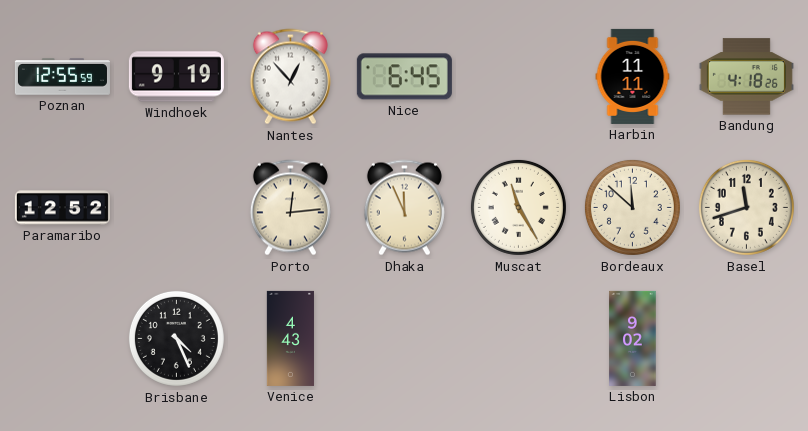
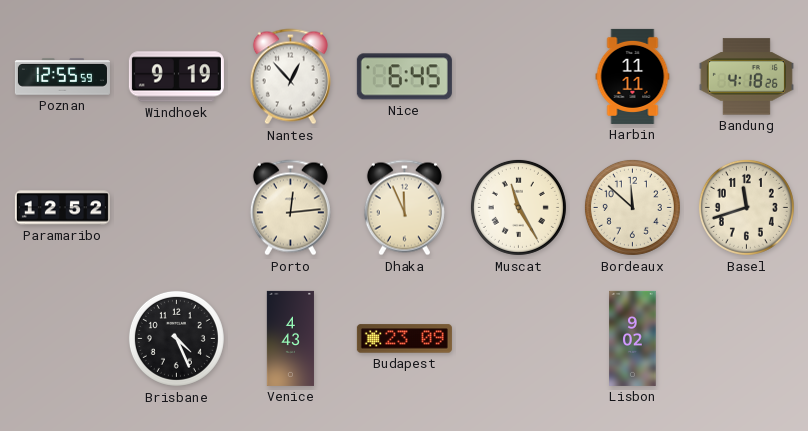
Budapest: none -> 23:09 (404, 339)
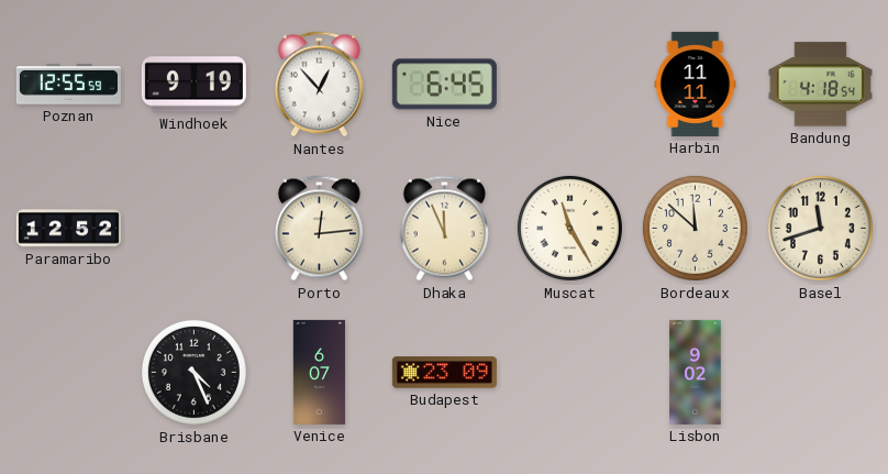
Bandung: 4:18:26 -> 4:18:54 (820, 85)
Venice: 4:43 -> 6:07 (319, 372)
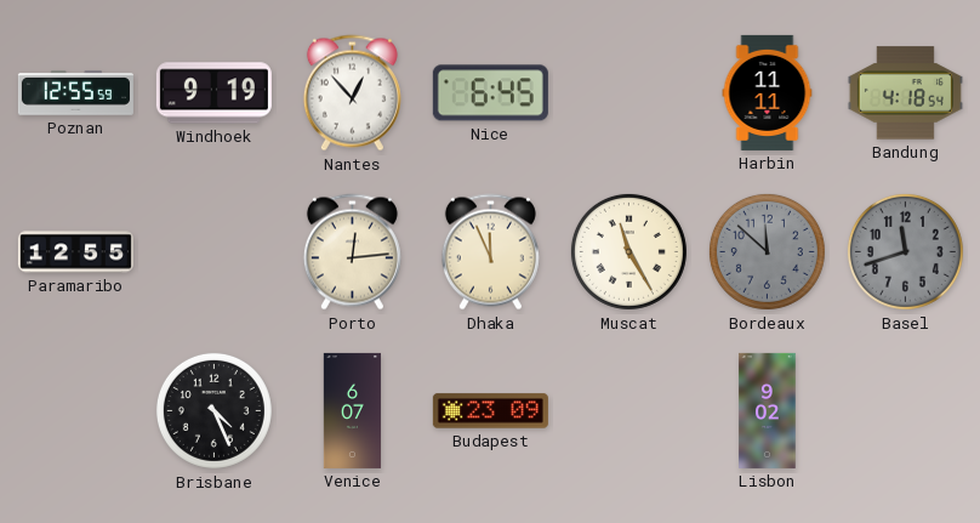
Paramaribo: 12:52 -> 12:55 (75, 252)
Bordeaux dial: cream -> grey (767, 251)
Basel dial: cream -> grey (905, 251)
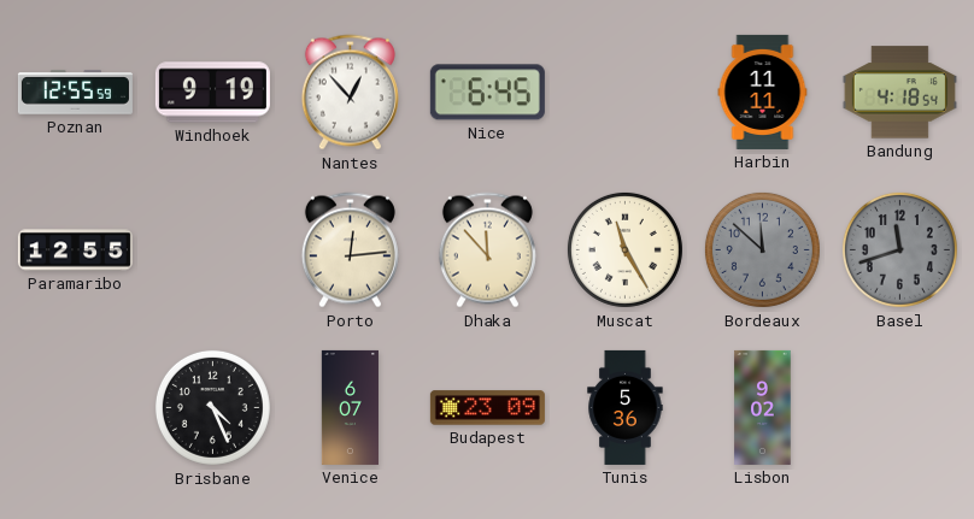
Dhaka: 11:56 -> 11:53 (487, 250)
Tunis: none -> 5:36 (626, 407)
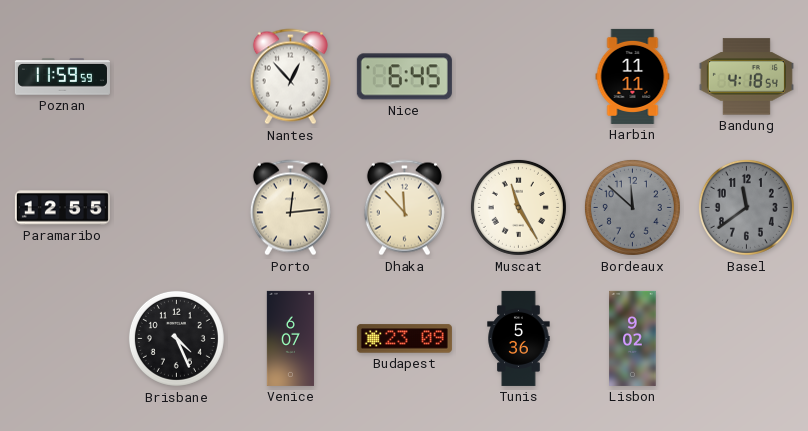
Poznan: 12:55 -> 11:59 (62, 77)
Windhoek: 9:19 -> none (212, 93)
Basel: 11:42 -> 11:39 (746, 207)
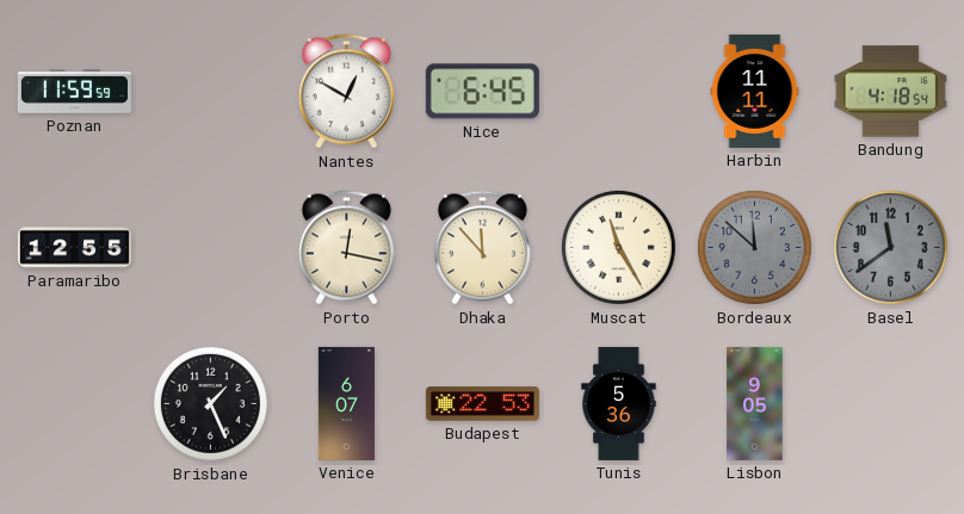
Nantes: 12:53 -> 12:50 (346, 92)
Porto: 12:14 -> 12:17 (346, 248)
Brisbane: 4:26 -> 1:26 (210, 403)
Budapest: 23:09 -> 22:53 (482, 404)
Lisbon: 9:02 -> 9:05 (755, 403)
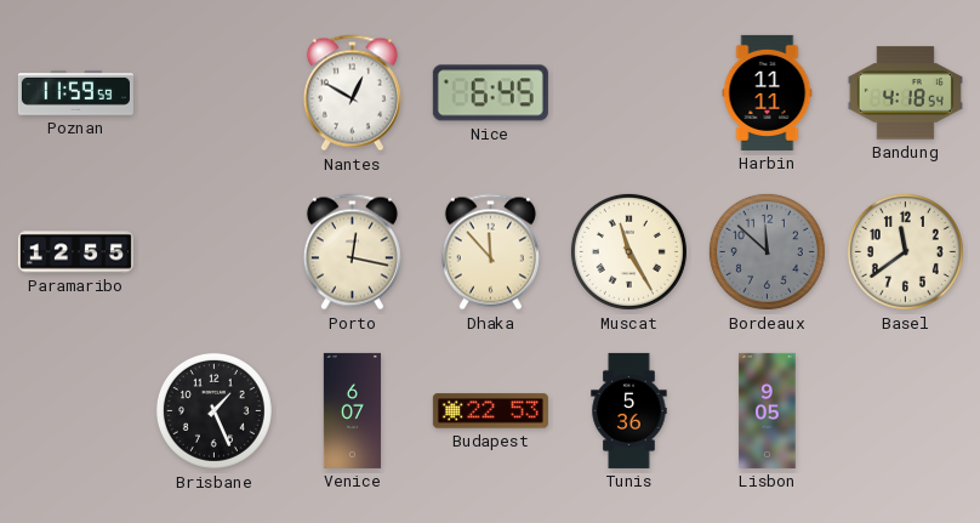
Basel dial: grey -> cream (905, 251)
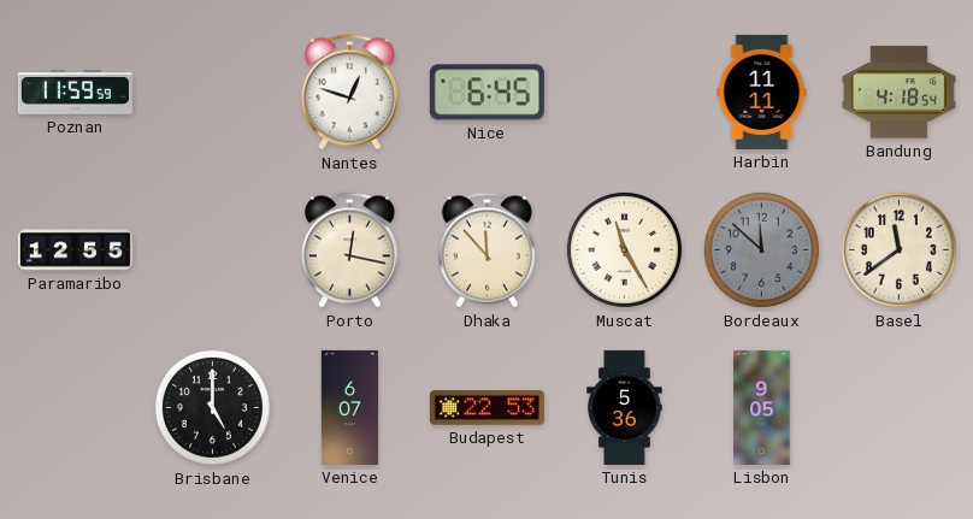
Nantes: 12:50 -> 12:48 (349, 93)
Brisbane: 1:26 -> 5:00 (212, 407)
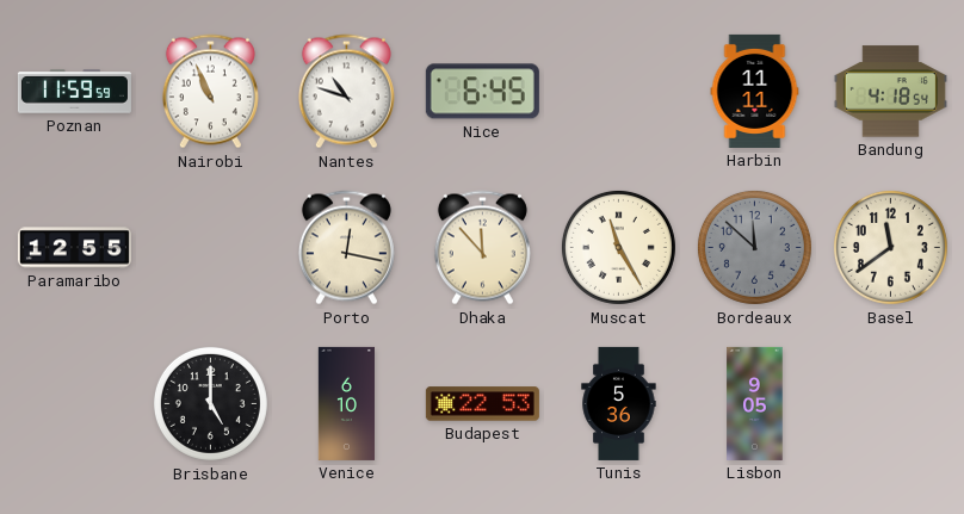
Nairobi: none -> 10:56 (210, 92)
Nantes: 12:48 -> 10:48 (346, 92)
Venice: 6:07 -> 6:10 (346, 403)
